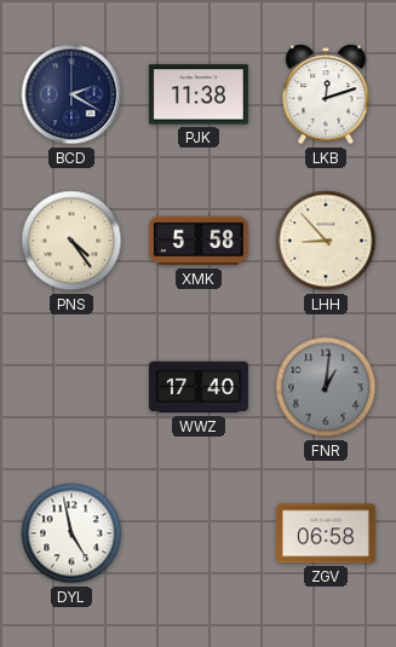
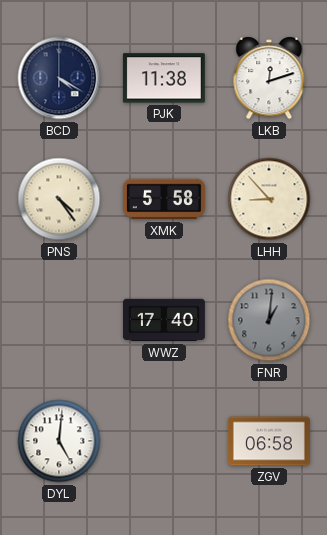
BCD: 2:20 -> 4:20 (59, 78)
DYL: 4:58 -> 5:01 (59, 441)
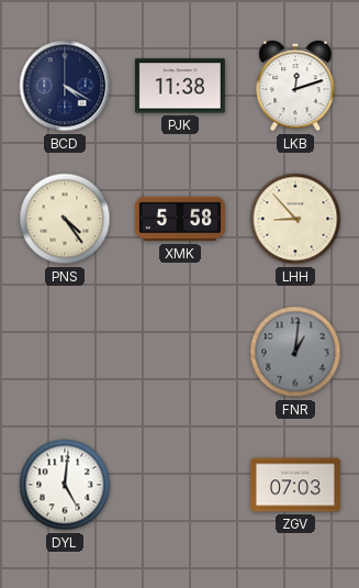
WWZ: 17:40 -> none (164, 320)
ZGV: 06:58 -> 07:03 (295, 485)
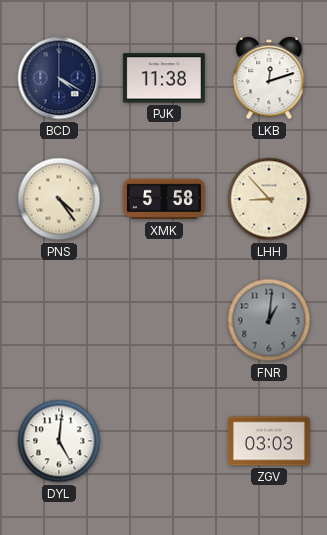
ZGV: 07:03 -> 03:03 (269, 441)
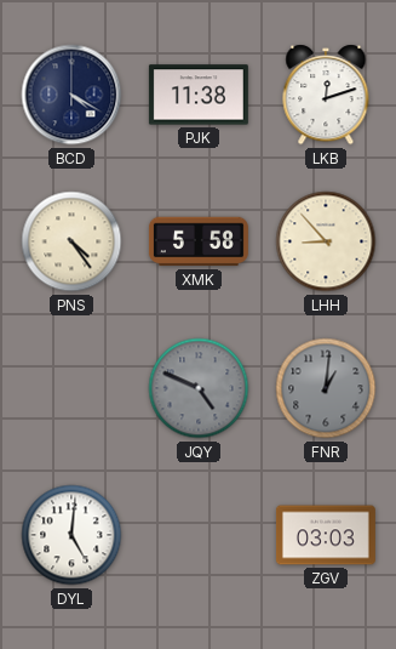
JQY: none -> 4:49 (199, 388)
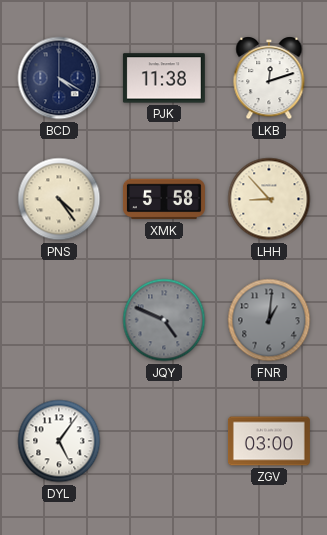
DYL: 5:01 -> 5:06 (59, 441)
ZGV: 03:03 -> 03:00 (269, 441)
